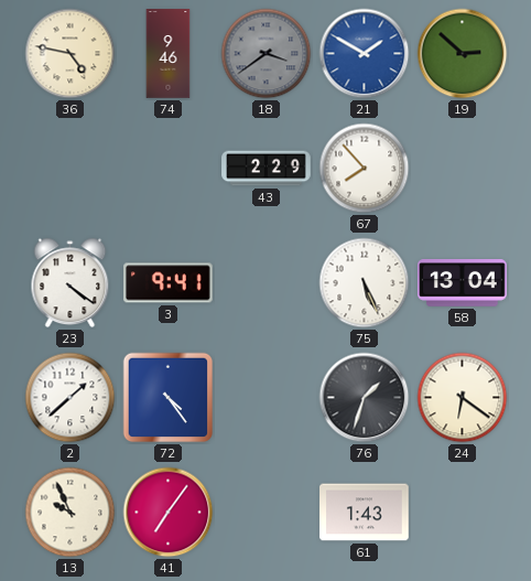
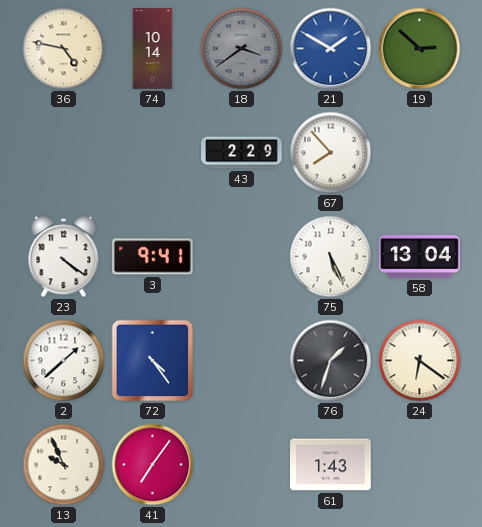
74: 9:46 -> 10:14 (153, 49)
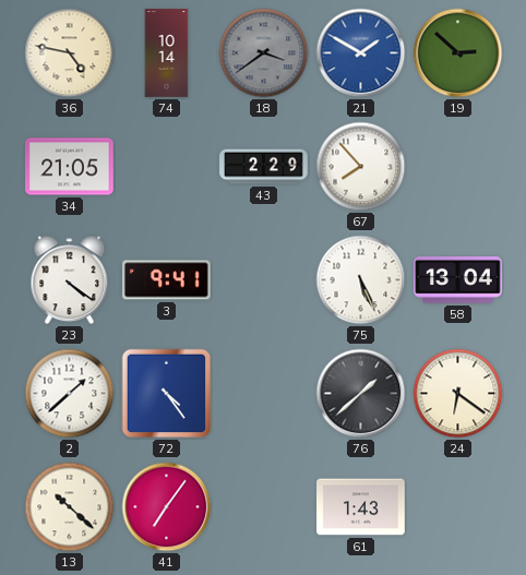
34: none -> 21:05 (70, 167)
76: 1:33 -> 1:38 (361, 394)
13: 9:56 -> 10:22 (70, 507)
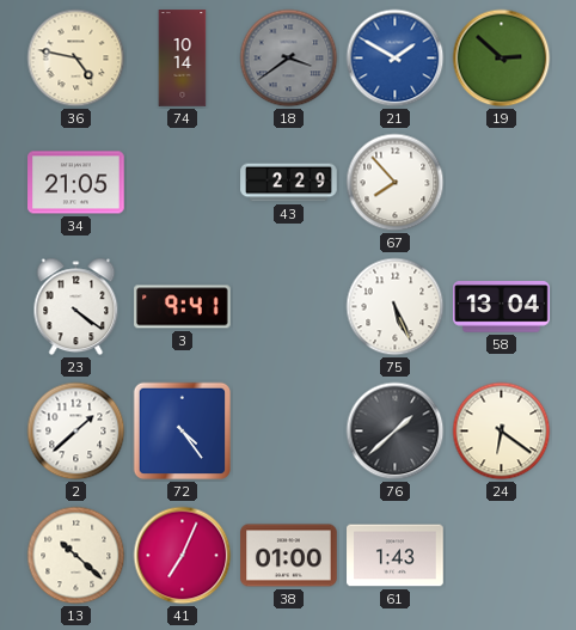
41: 7:06 -> 7:04 (183, 556)
38: none -> 01:00 (289, 556)
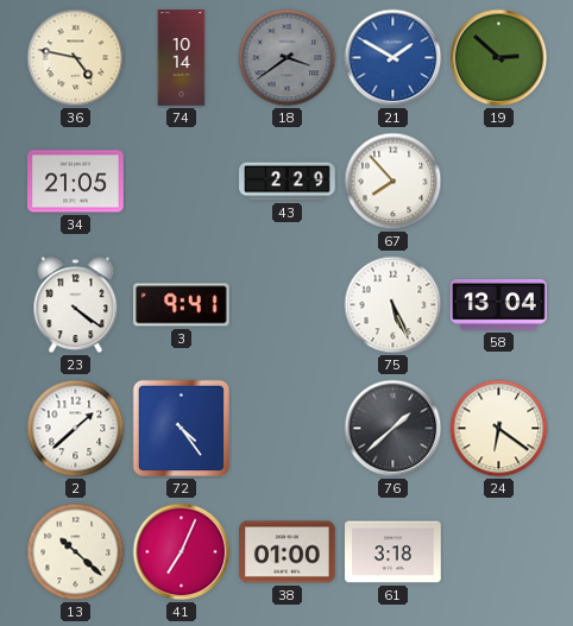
61: 1:43 -> 3:18 (393, 552)
